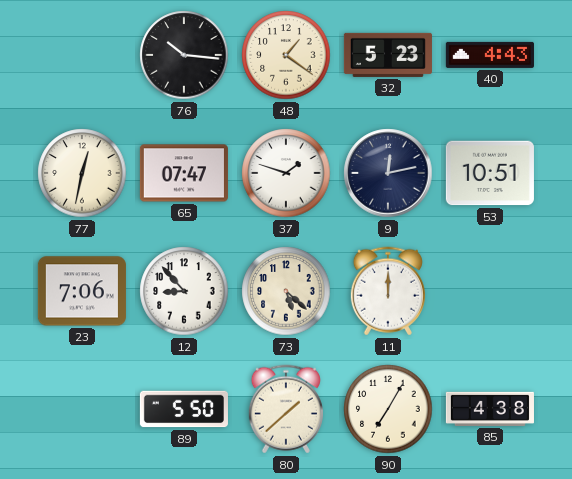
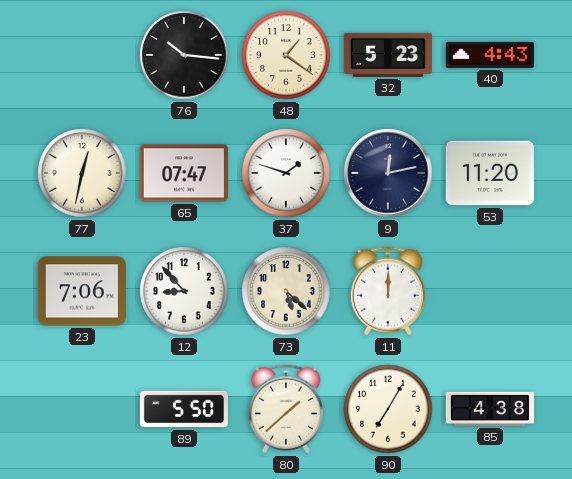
53: 10:51 -> 11:20 (490, 173)
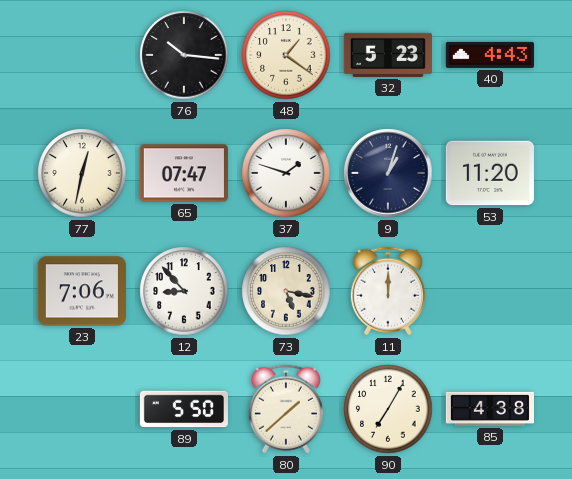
9: 12:13 -> 1:03 (388, 173)
73: 5:22 -> 5:17 (286, 291)
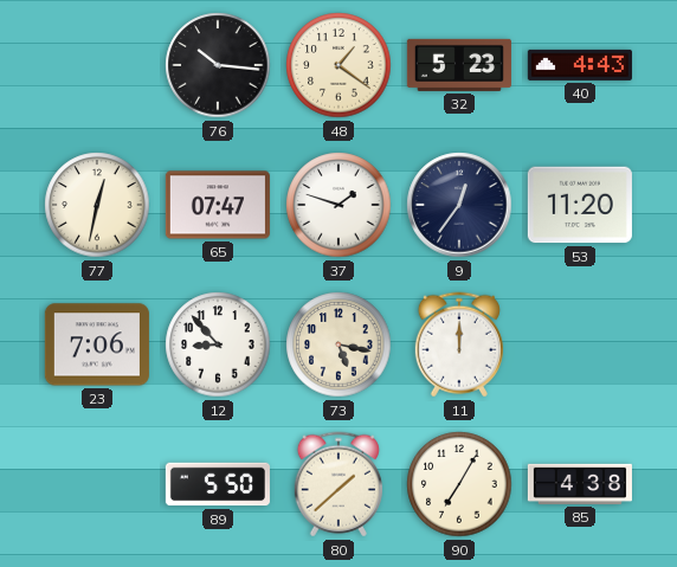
9: 1:03 -> 12:36 (459, 205)
